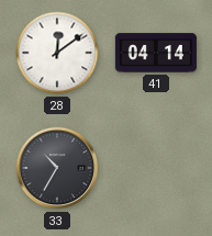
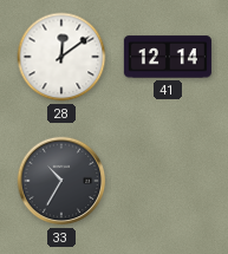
41: 04:14 -> 12:14 (168, 57)
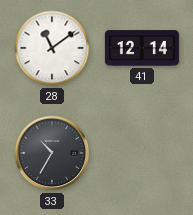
28: 12:09 -> 11:09 (52, 48)
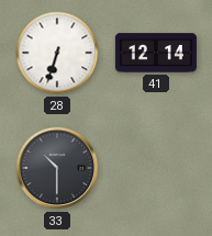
28: 11:09 -> 6:33 (57, 53)
33: 10:35 -> 10:30 (57, 168)
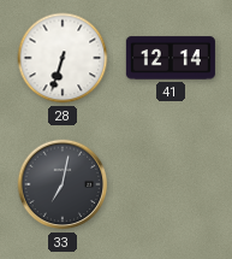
33: 10:30 -> 7:02 (63, 184)
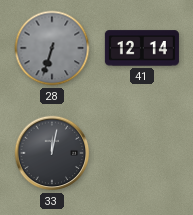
28 dial: white -> grey (52, 48)
33: 7:02 -> 12:02 (52, 153)
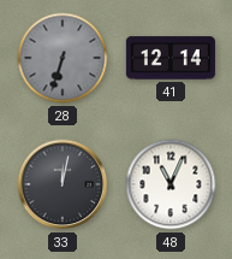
48: none -> 11:04 (171, 184)
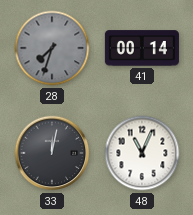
28: 6:33 -> 7:33 (52, 48)
41: 12:14 -> 00:14 (142, 48)
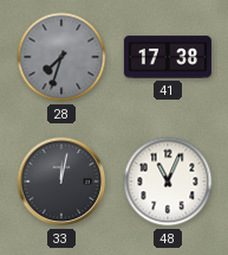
41: 00:14 -> 17:38 (168, 57)
